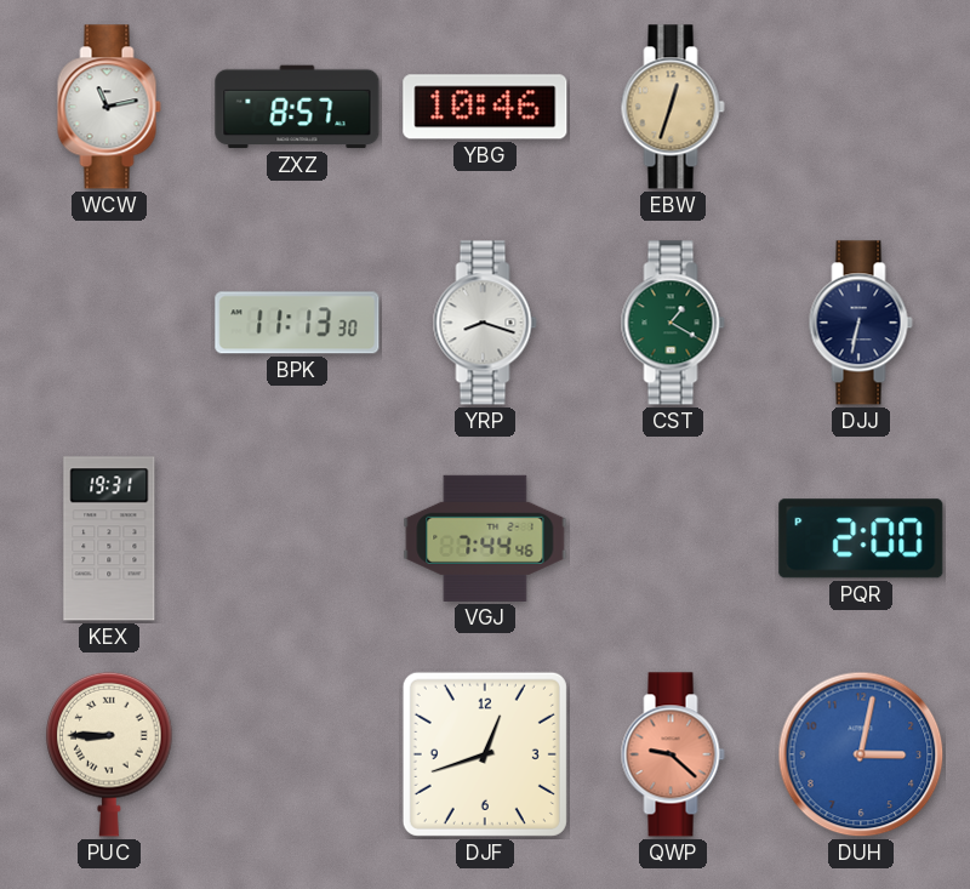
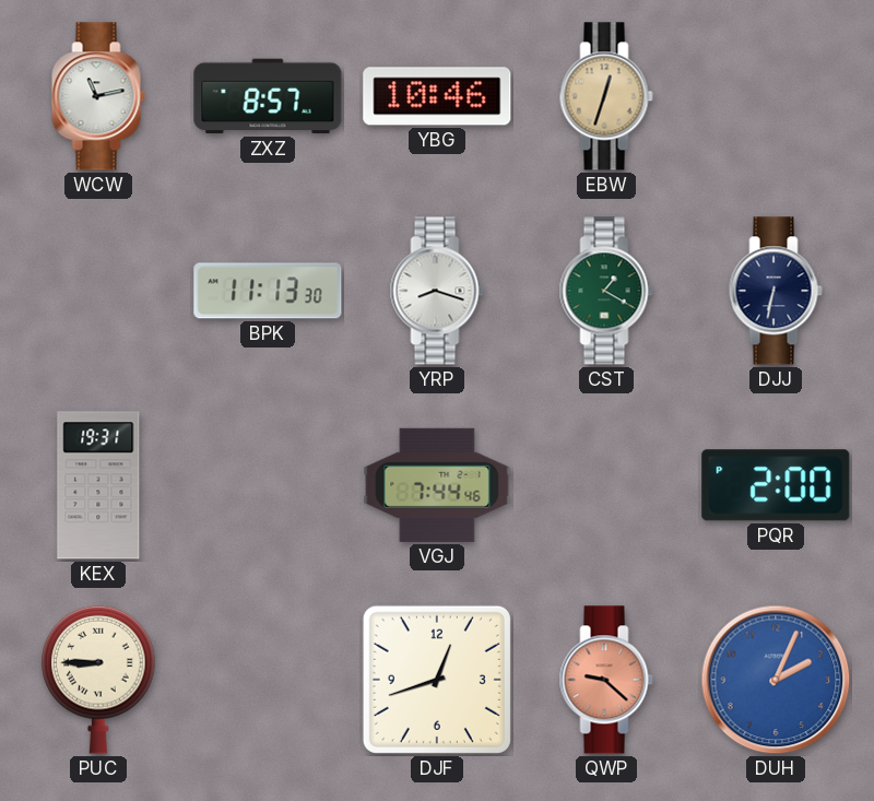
DUH: 3:02 -> 2:04 (776, 680)
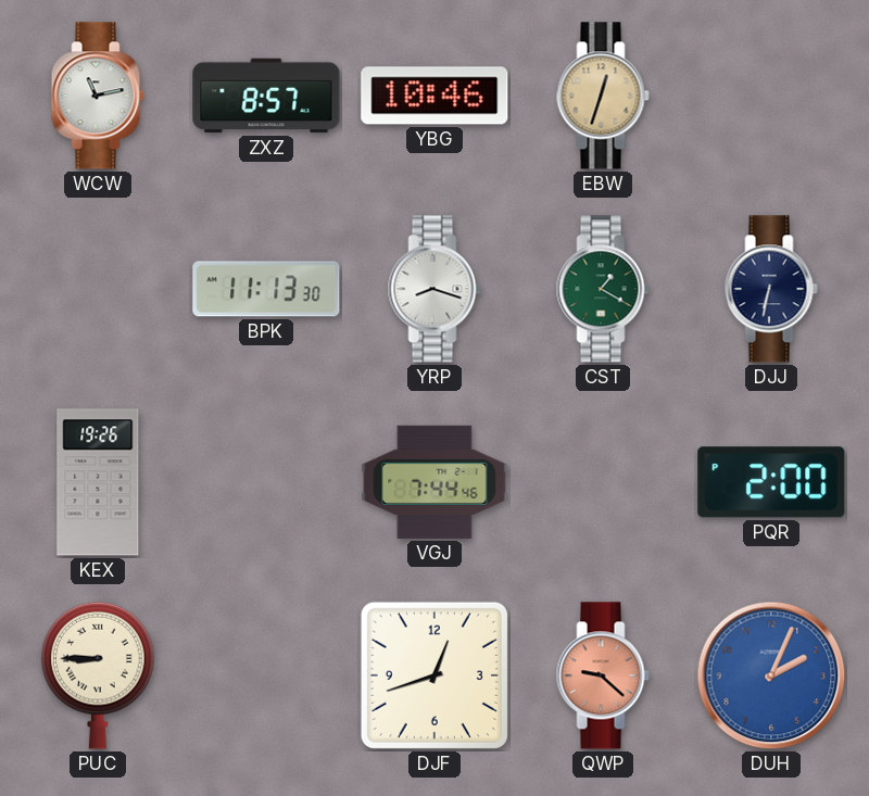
KEX: 19:31 -> 19:26 (98, 482)
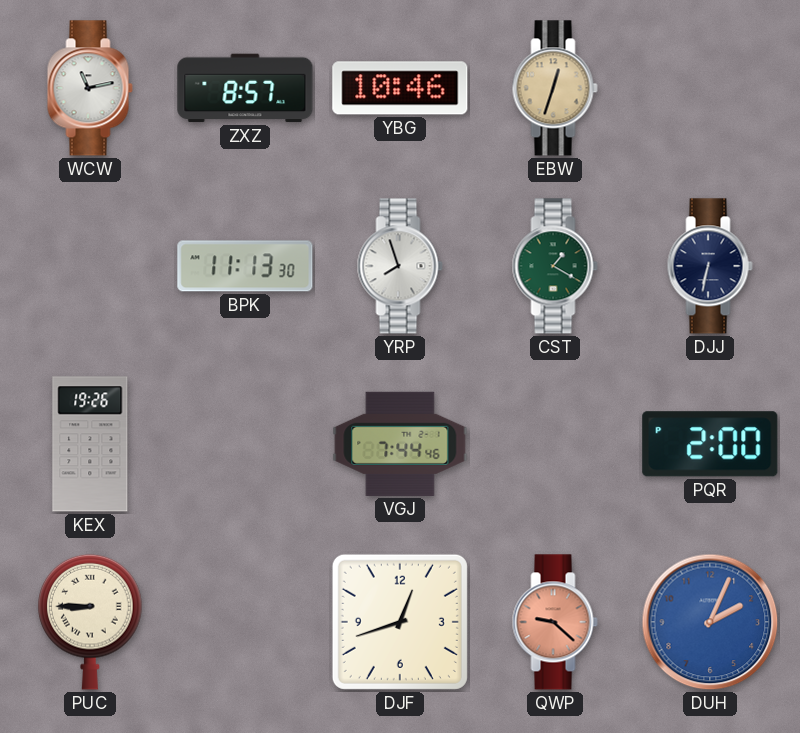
YRP: 8:18 -> 7:57 (400, 266)
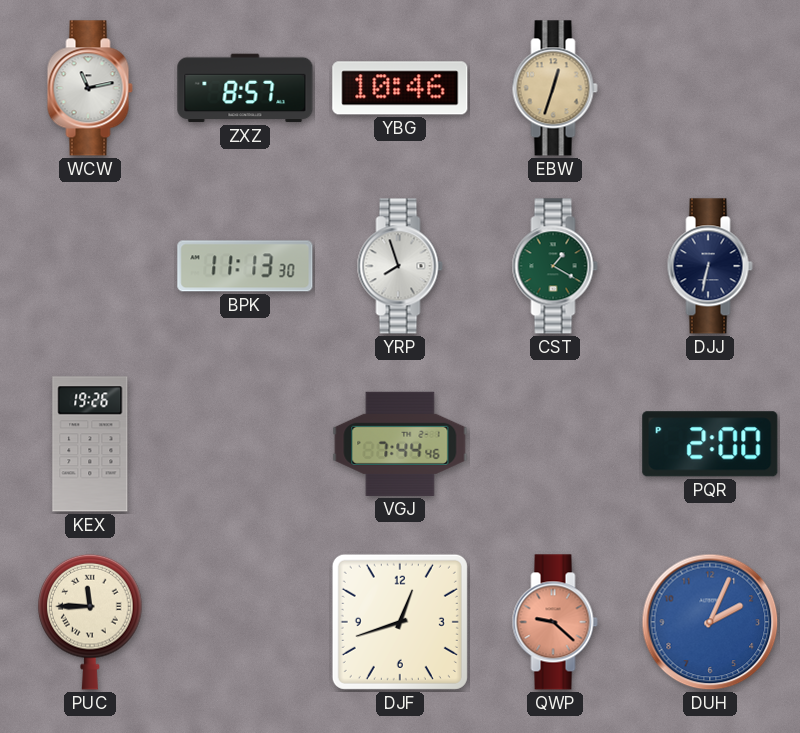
PUC: 8:45 -> 11:45 (90, 622)
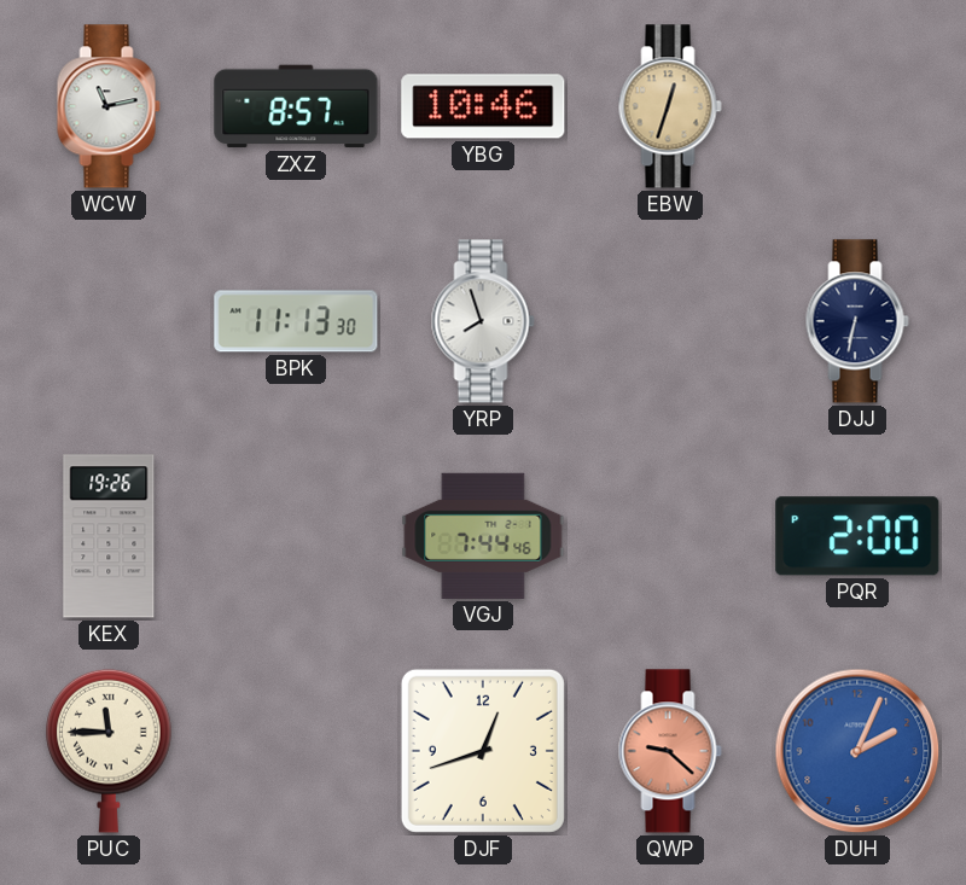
CST: 1:20 -> none (555, 266)
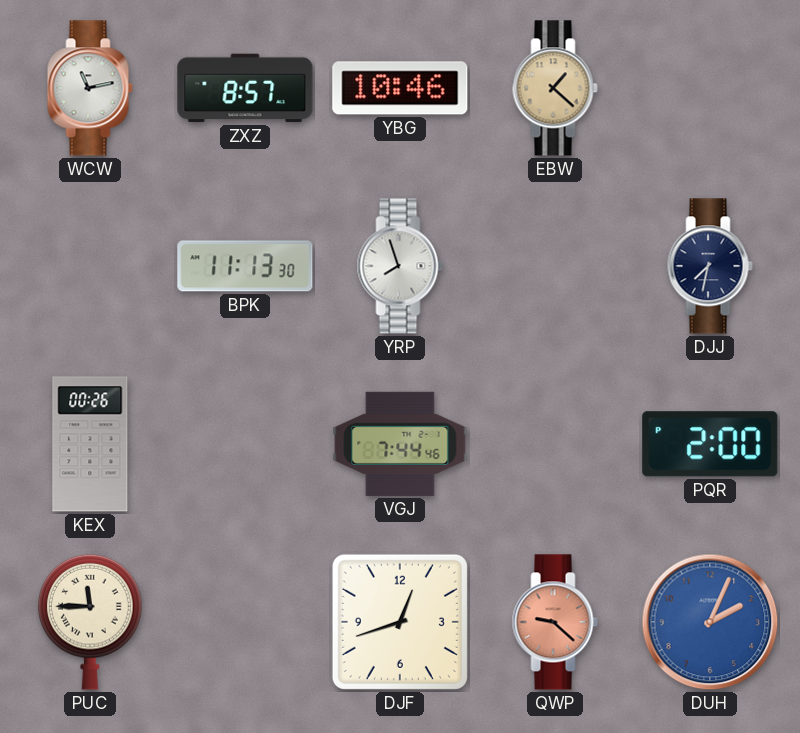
EBW: 12:33 -> 1:22 (555, 88)
DJJ: 6:32 -> 7:32 (710, 266)
KEX: 19:26 -> 00:26 (90, 444)
